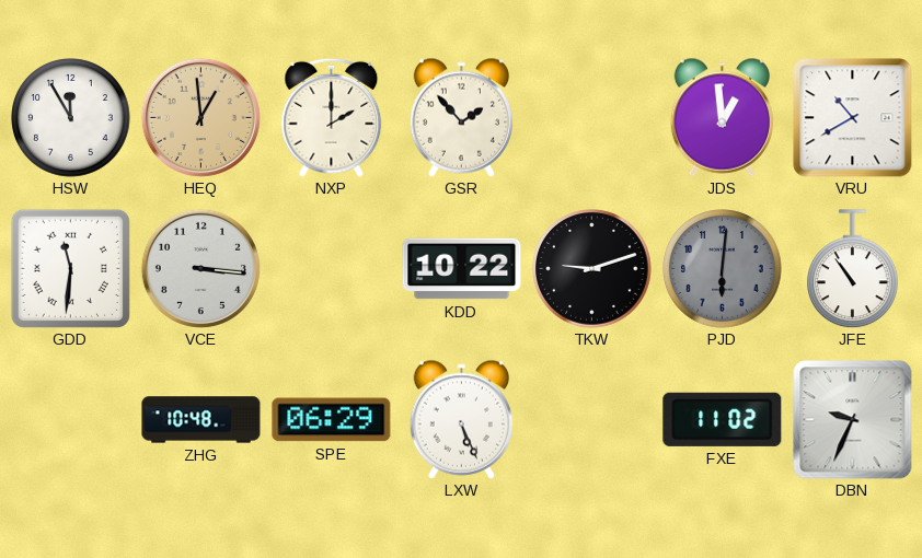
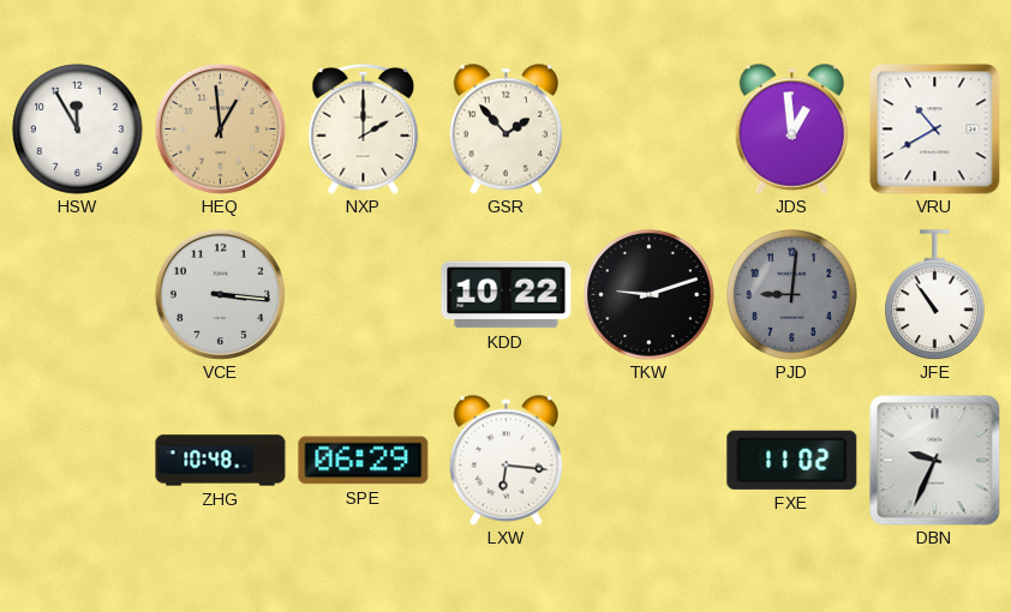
GDD: 11:31 -> none (70, 268)
PJD: 6:01 -> 9:01 (792, 295)
LXW: 5:26 -> 6:16 (505, 460)
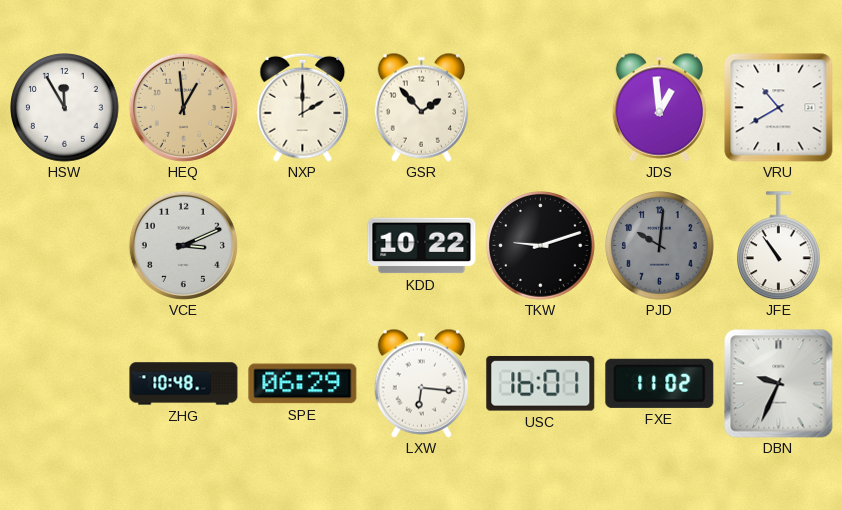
VCE: 3:16 -> 3:11 (183, 245)
PJD: 9:01 -> 10:01 (660, 246)
USC: none -> 16:01 (541, 383)
